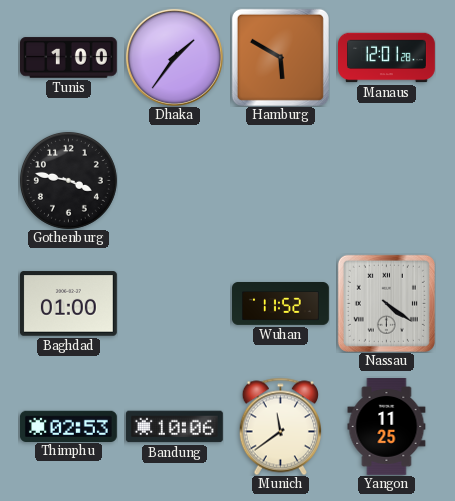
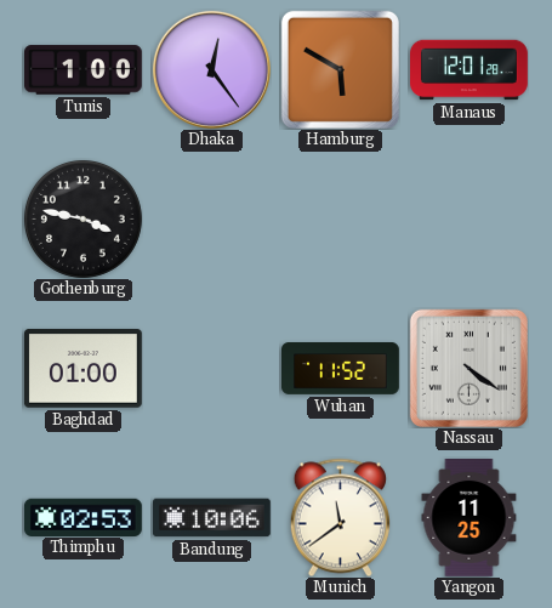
Dhaka: 1:36 -> 12:24 (211, 69)
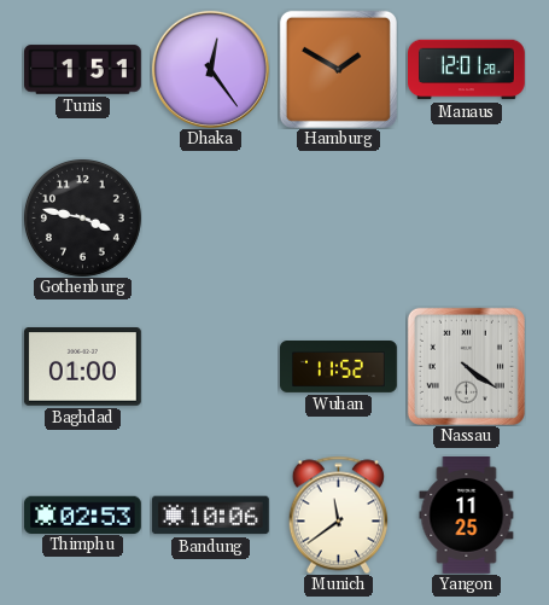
Tunis: 1:00 -> 1:51 (83, 70)
Hamburg: 5:50 -> 1:50 (338, 69)
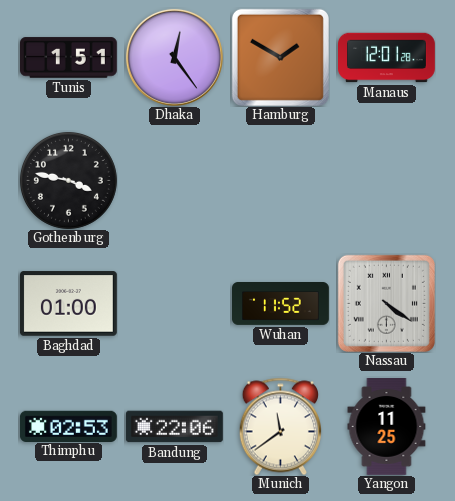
Bandung: 10:06 -> 22:06 (174, 427)
